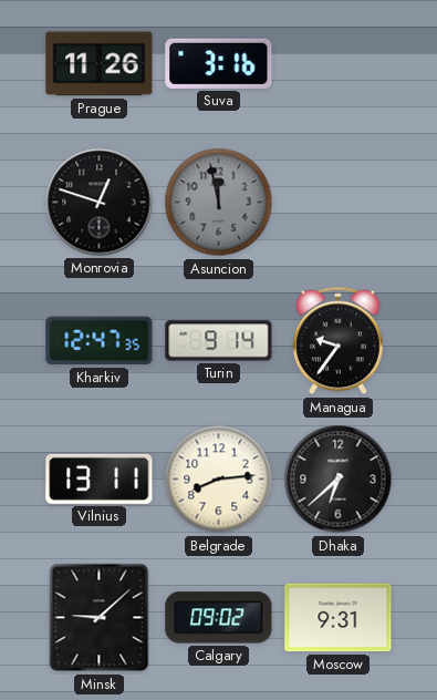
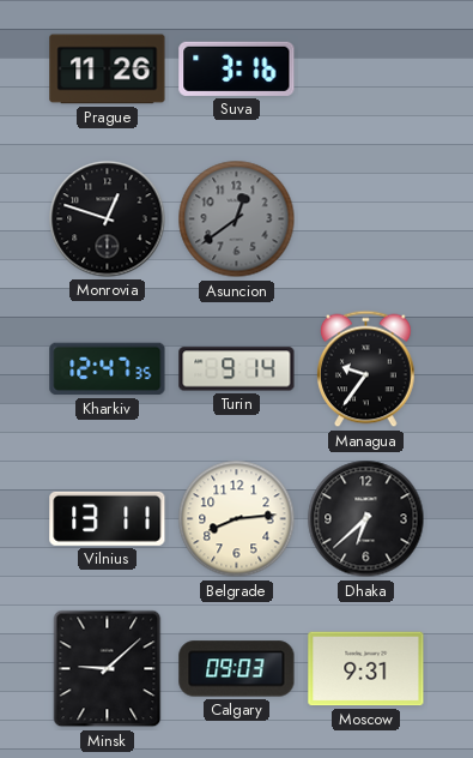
Asuncion: 11:58 -> 12:39 (237, 219)
Calgary: 09:02 -> 09:03 (237, 669)
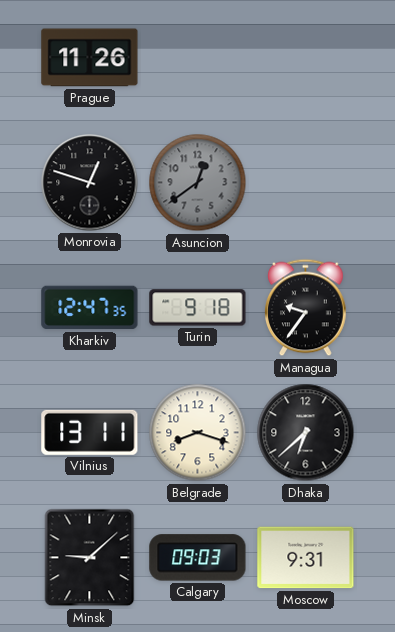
Suva: 3:16 -> none (237, 68)
Turin: 9:14 -> 9:18 (198, 308)
Belgrade: 8:14 -> 8:18 (198, 433)
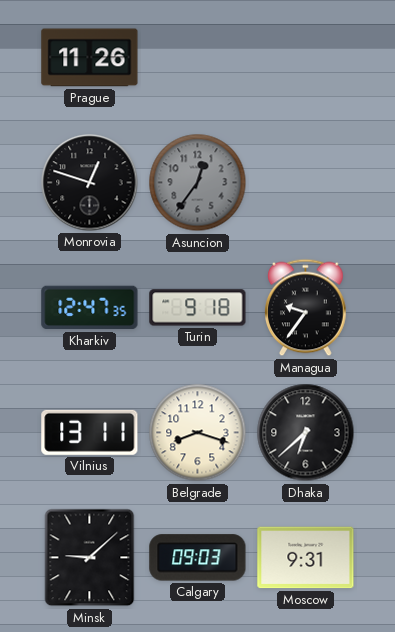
Asuncion: 12:39 -> 12:36 (198, 183)
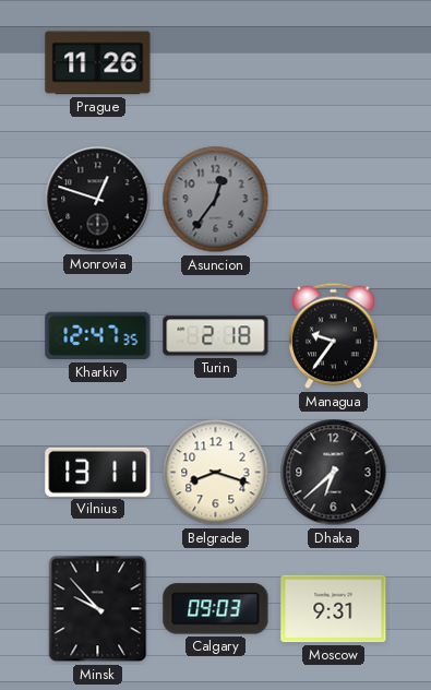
Turin: 9:18 -> 2:18 (216, 336)
Minsk: 9:08 -> 9:53 (98, 609)
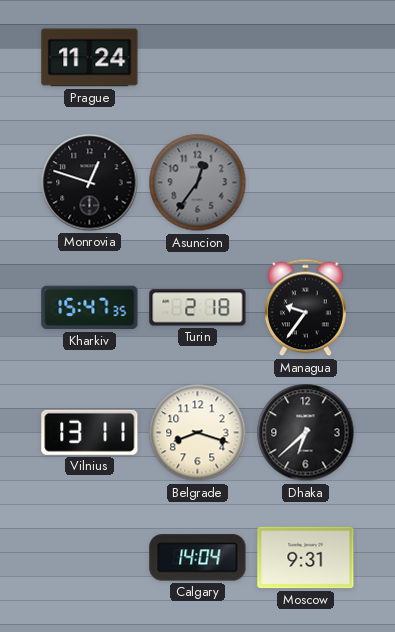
Prague: 11:26 -> 11:24 (90, 58)
Kharkiv: 12:47 -> 15:47 (90, 308)
Minsk: 9:53 -> none (98, 609)
Calgary: 09:03 -> 14:04 (198, 558)
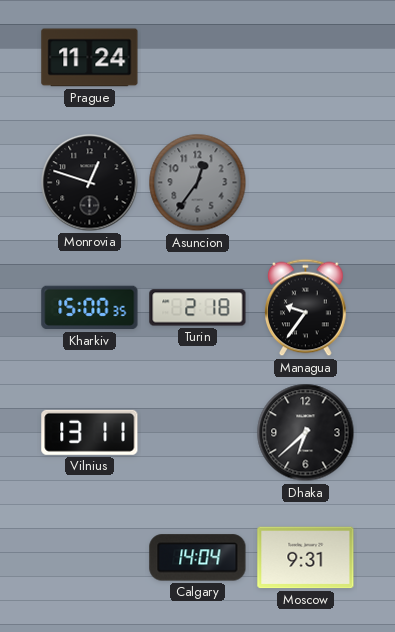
Kharkiv: 15:47 -> 15:00 (90, 308)
Belgrade: 8:18 -> none (198, 433)
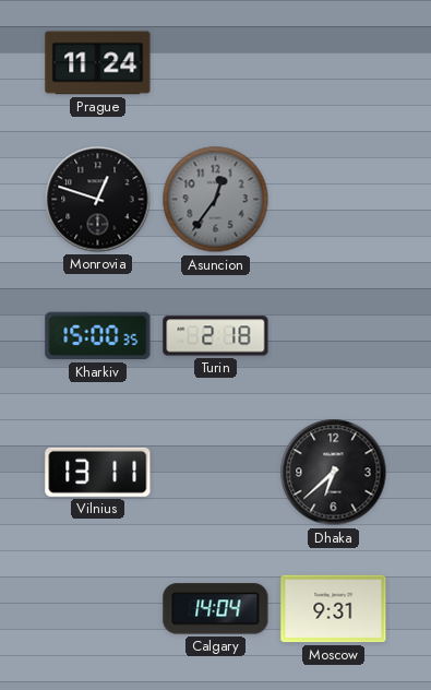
Managua: 9:36 -> none (306, 308)
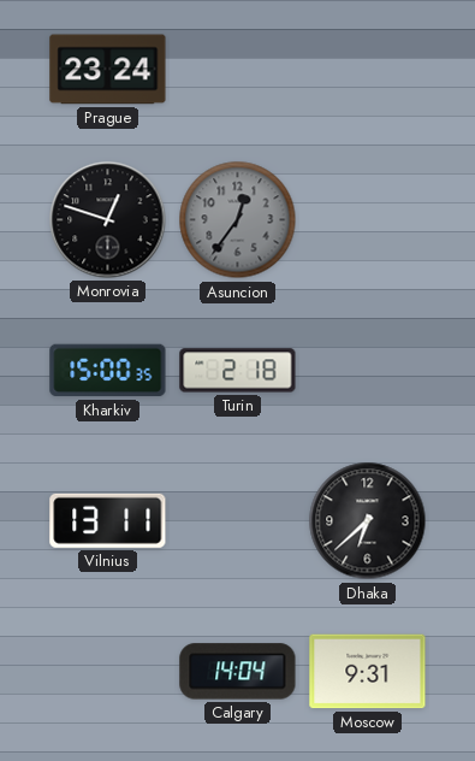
Prague: 11:24 -> 23:24 (108, 70)
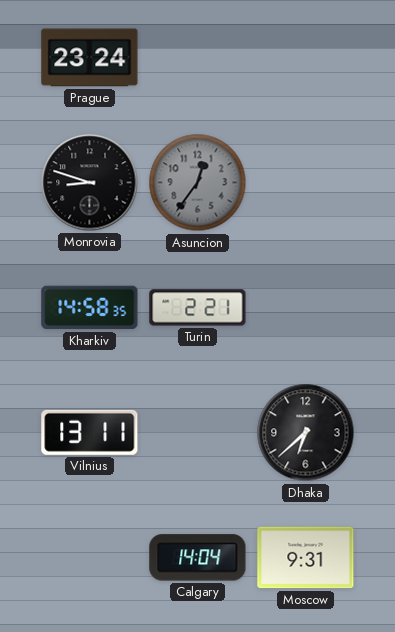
Monrovia: 12:48 -> 8:48 (90, 183)
Kharkiv: 15:00 -> 14:58 (90, 308)
Turin: 2:18 -> 2:21 (198, 308)
